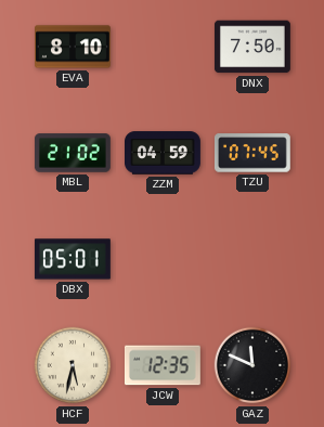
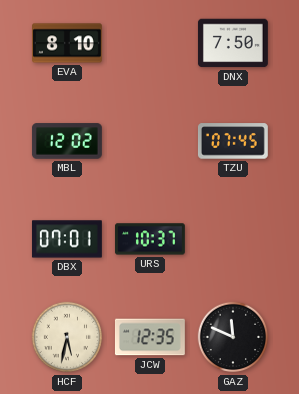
MBL: 21:02 -> 12:02 (67, 141)
ZZM: 04:59 -> none (164, 153)
DBX: 05:01 -> 07:01 (67, 239)
URS: none -> 10:37 (150, 239)
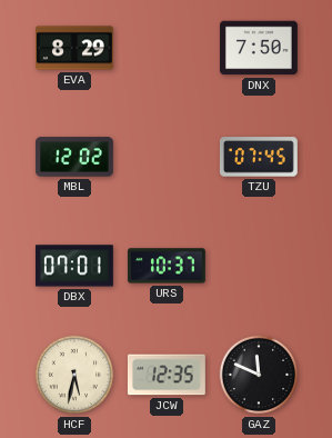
EVA: 8:10 -> 8:29 (76, 48)
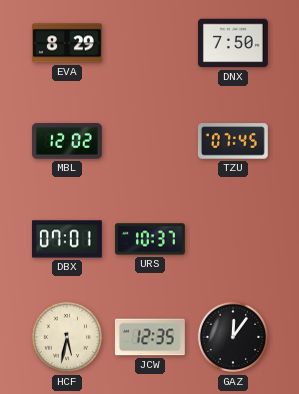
GAZ: 11:49 -> 12:06 (233, 337)
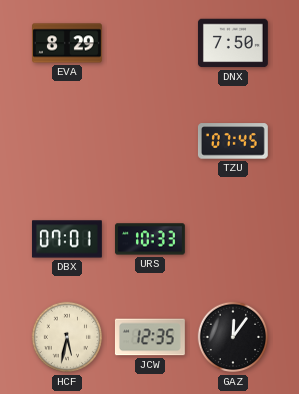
MBL: 12:02 -> none (67, 141)
URS: 10:37 -> 10:33 (150, 239)
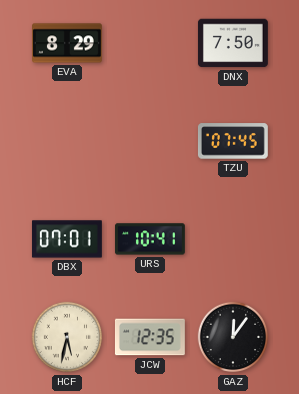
URS: 10:33 -> 10:41 (150, 239)
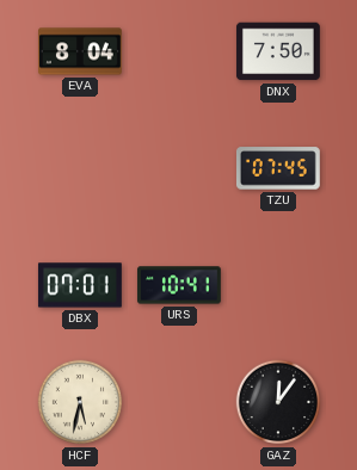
EVA: 8:29 -> 8:04 (81, 51)
JCW: 12:35 -> none (150, 337)
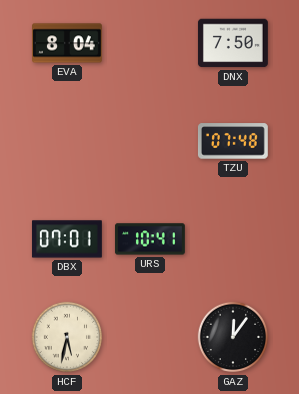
TZU: 07:45 -> 07:48 (233, 141)
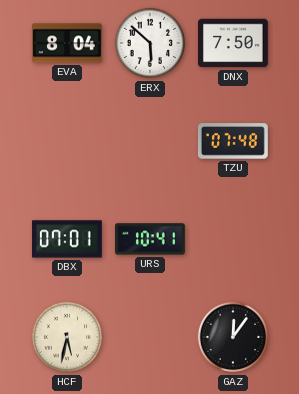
ERX: none -> 5:52 (150, 43)
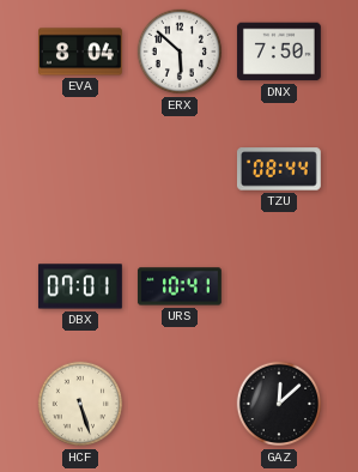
TZU: 07:48 -> 08:44 (279, 169)
HCF: 5:32 -> 5:27 (80, 404)
GAZ: 12:06 -> 12:08 (279, 404)
